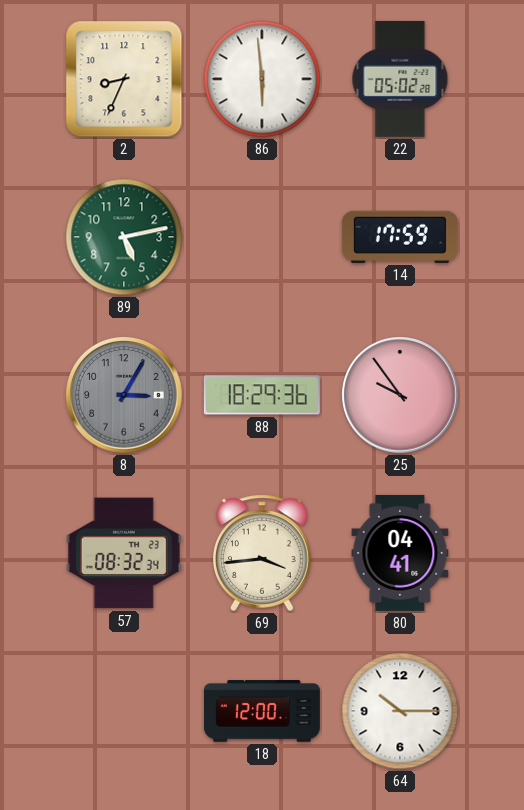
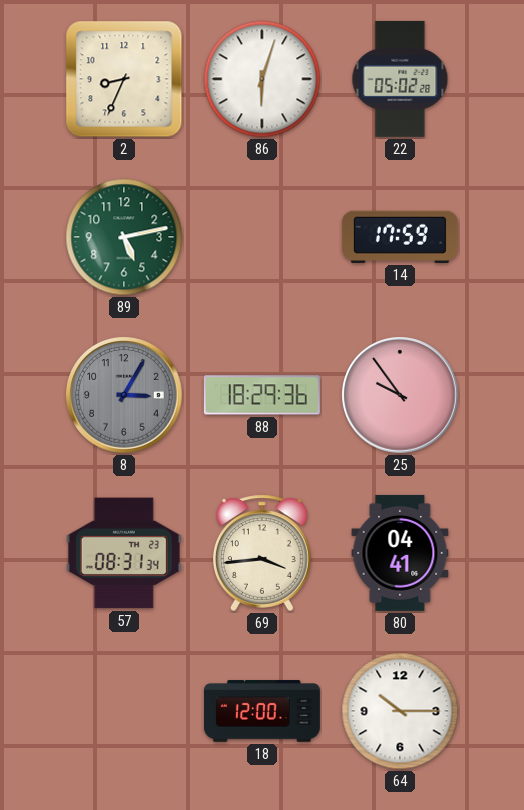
86: 5:59 -> 6:03 (262, 79)
57: 08:32 -> 08:31 (124, 553)
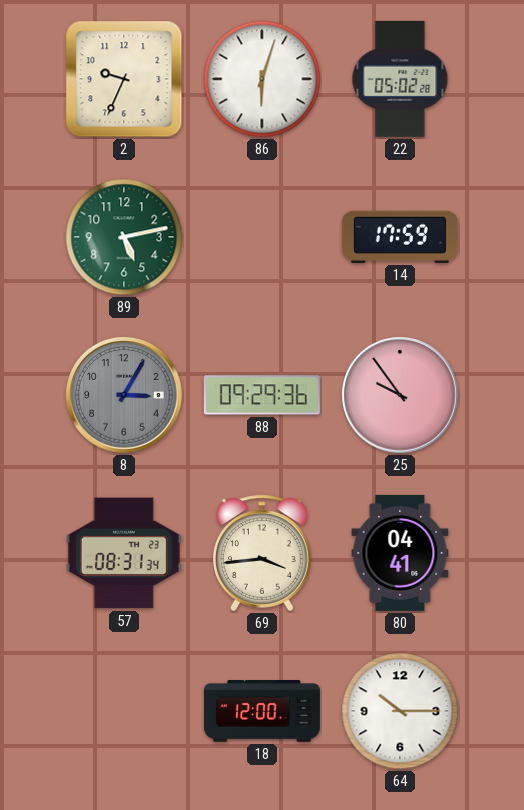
2: 8:34 -> 9:34 (124, 79)
88: 18:29 -> 09:29 (262, 395)
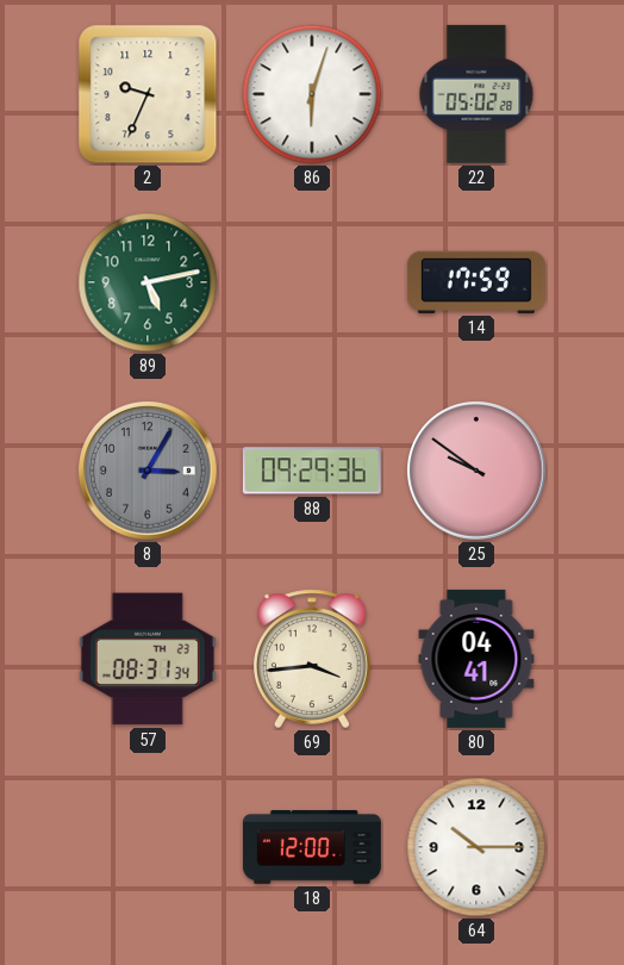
25: 9:54 -> 9:51 (476, 471)
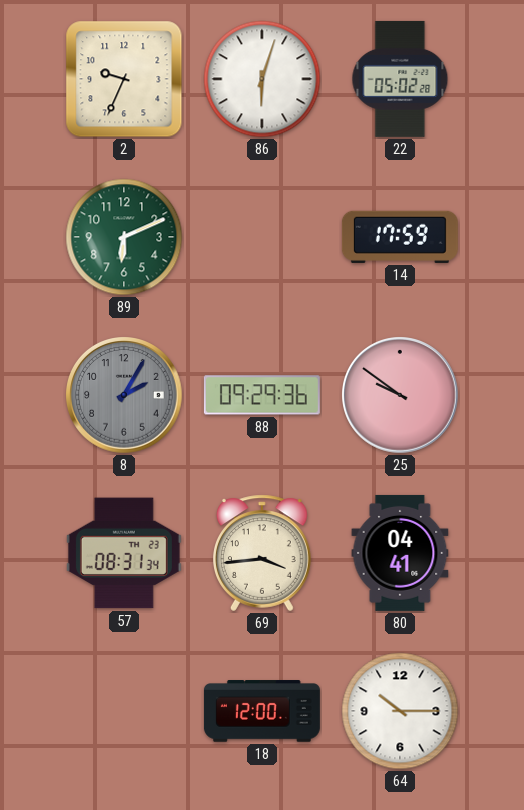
89: 5:13 -> 6:11 (124, 237)
8: 3:05 -> 2:05 (124, 395)
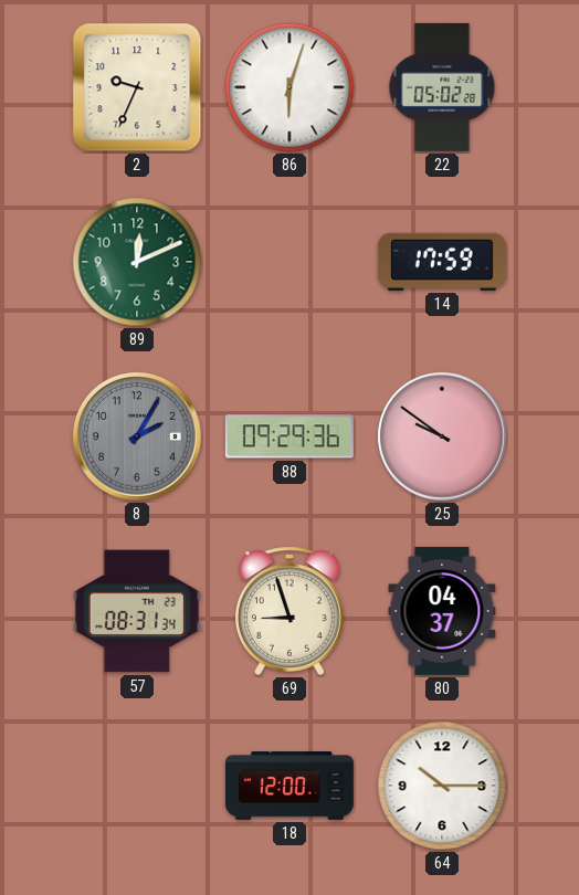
89: 6:11 -> 12:11 (137, 262)
69: 3:44 -> 8:57 (291, 611)
80: 04:41 -> 04:37 (442, 611)
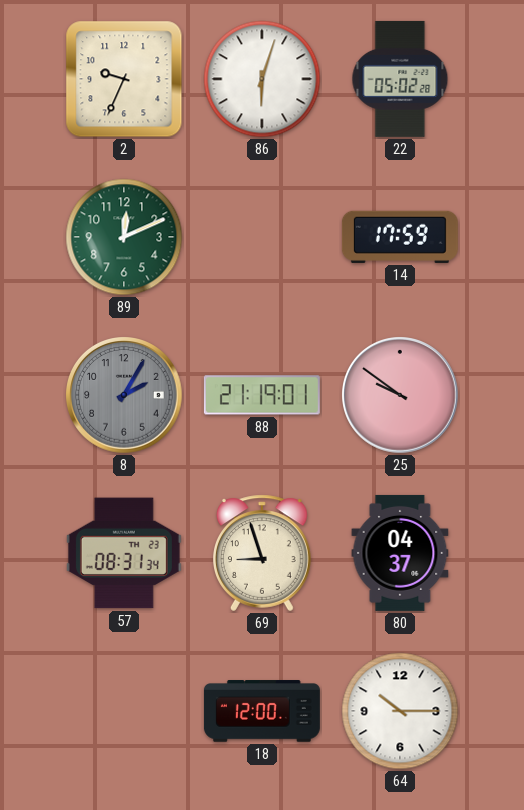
88: 09:29 -> 21:19 (262, 395)
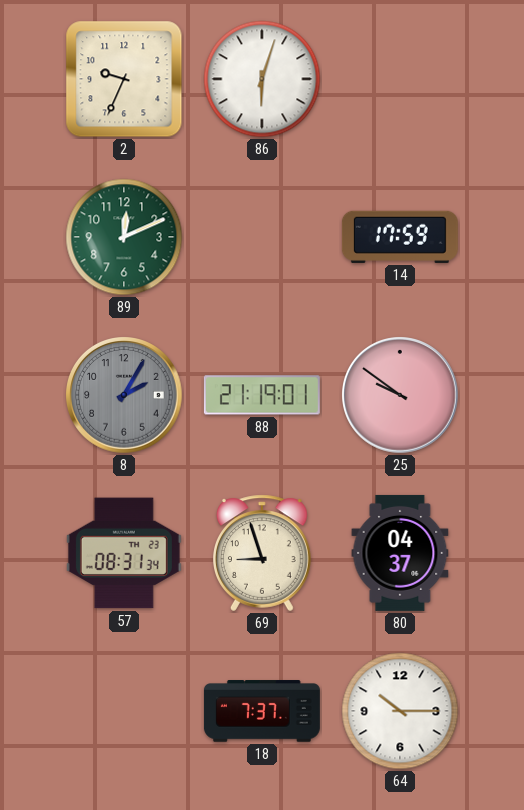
22: 05:02 -> none (400, 79)
18: 12:00 -> 7:37 (262, 711)
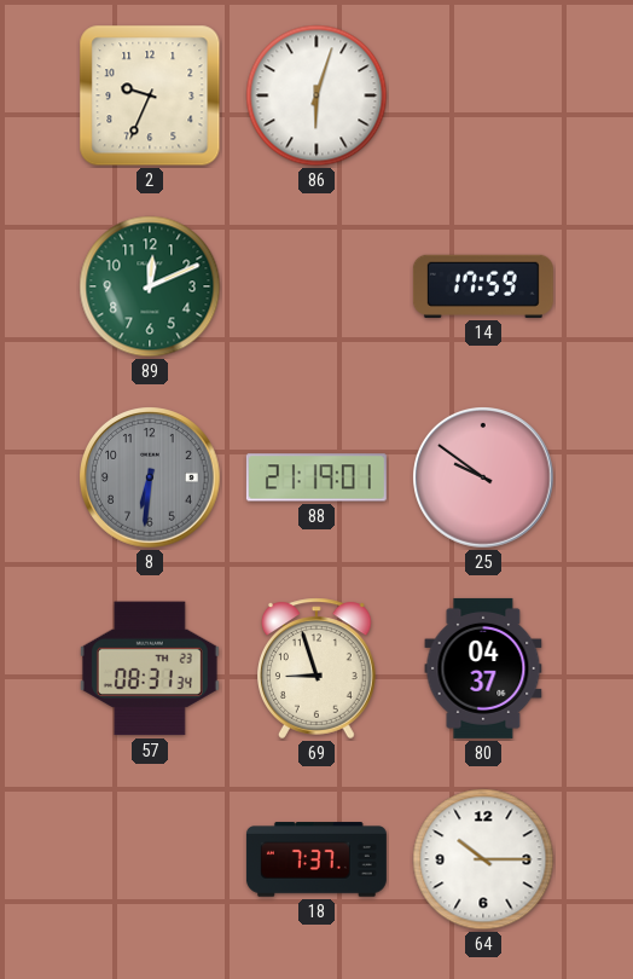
8: 2:05 -> 6:31 (150, 477)
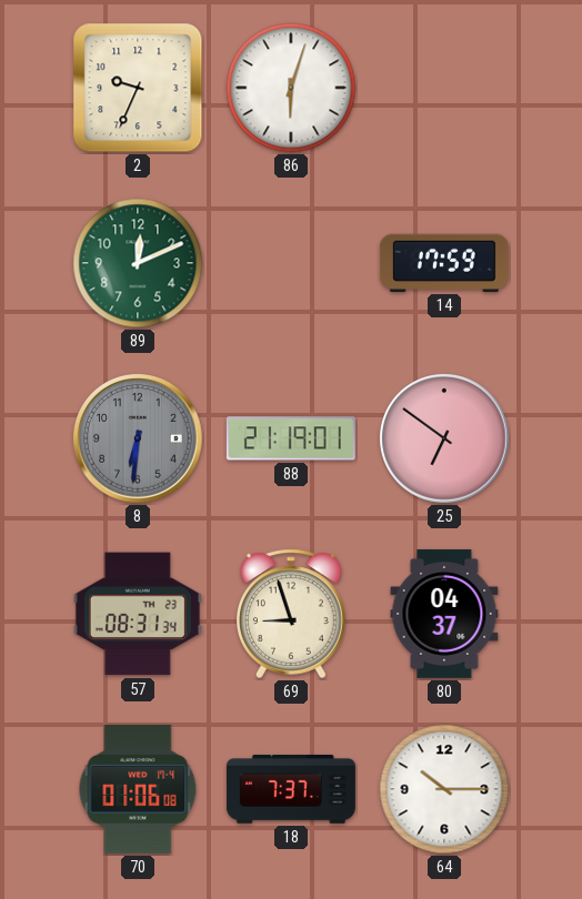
25: 9:51 -> 6:51 (444, 438)
70: none -> 01:06 (138, 789)
